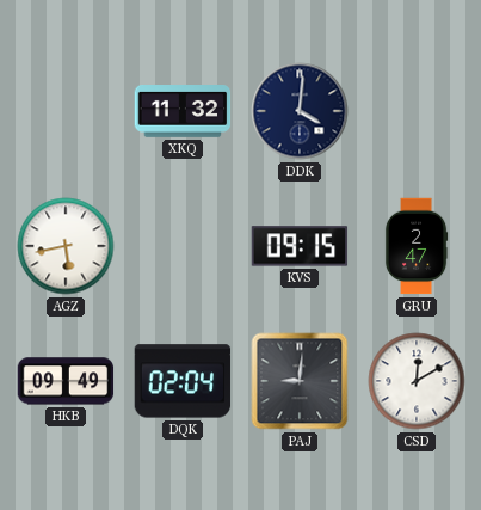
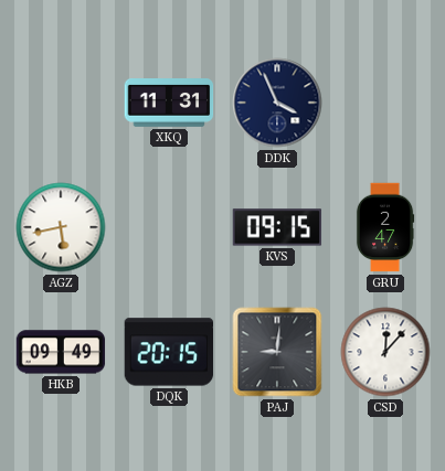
XKQ: 11:32 -> 11:31 (169, 104)
DDK: 4:01 -> 3:56 (277, 103)
DQK: 02:04 -> 20:15 (169, 352)
CSD: 12:10 -> 12:07 (385, 352)
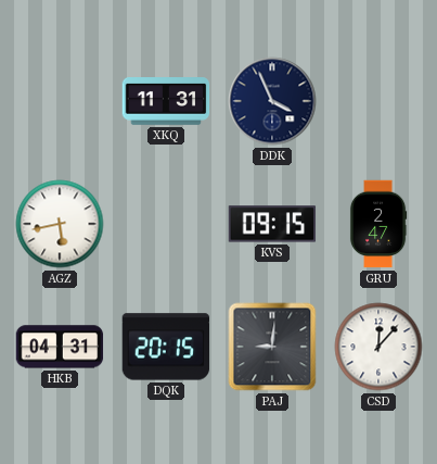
HKB: 09:49 -> 04:31 (60, 347)
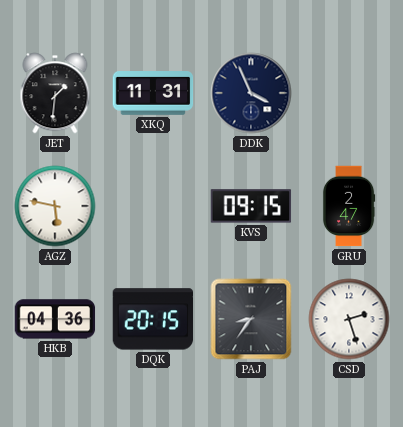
JET: none -> 1:31 (55, 93)
AGZ: 5:43 -> 5:47 (55, 206)
HKB: 04:31 -> 04:36 (55, 319)
PAJ: 9:01 -> 8:36 (251, 319)
CSD: 12:07 -> 2:27 (349, 319)
